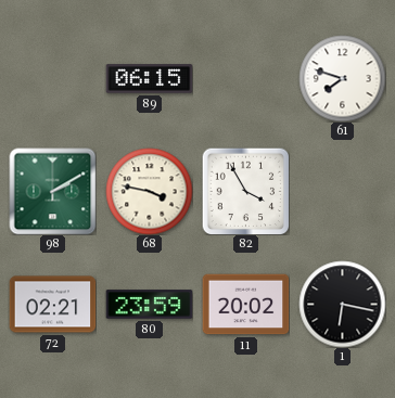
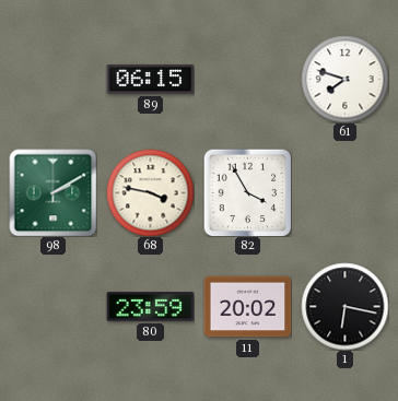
72: 02:21 -> none (52, 305)
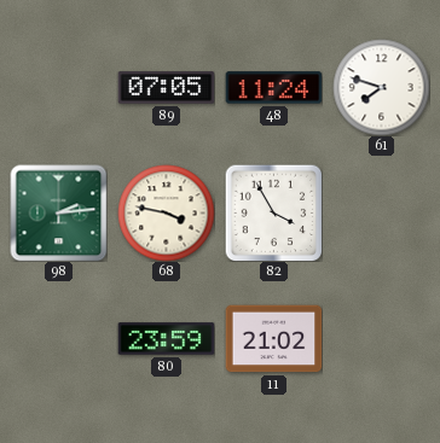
89: 06:15 -> 07:05 (166, 88)
48: none -> 11:24 (273, 88)
98: 2:10 -> 2:14 (58, 212)
11: 20:02 -> 21:02 (273, 339)
1: 6:17 -> none (344, 306)
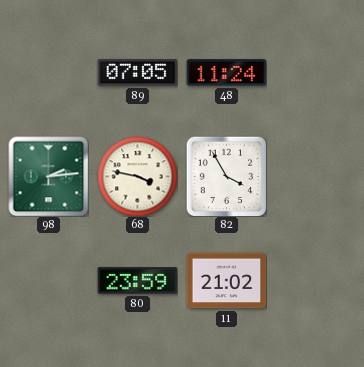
61: 7:48 -> none (381, 87)
